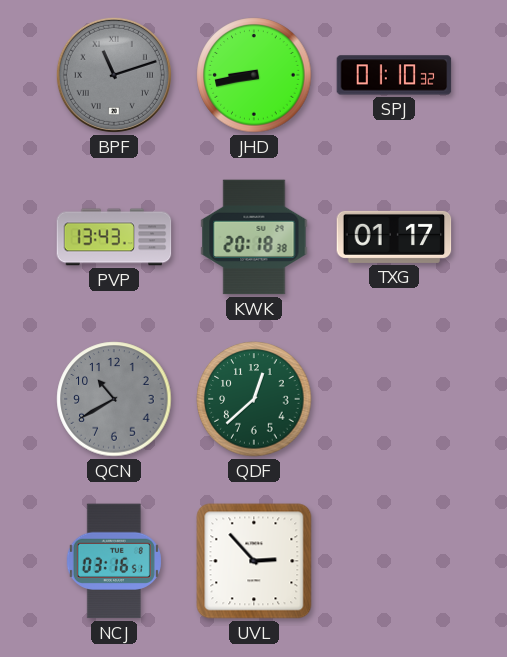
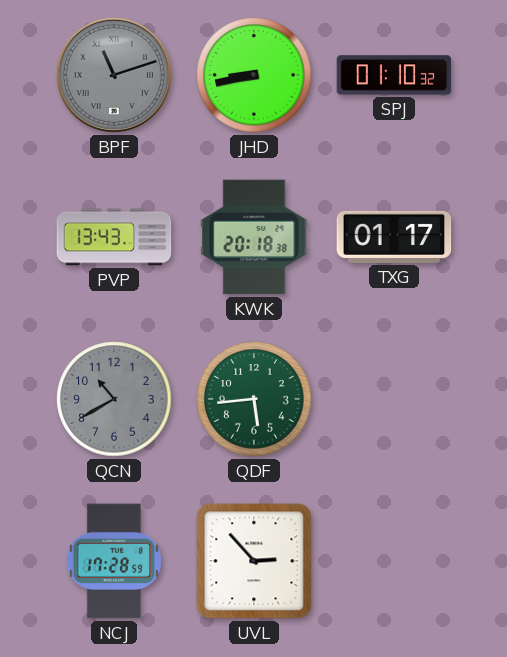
QDF: 12:38 -> 5:44 (254, 399)
NCJ: 03:16 -> 17:28 (114, 561)
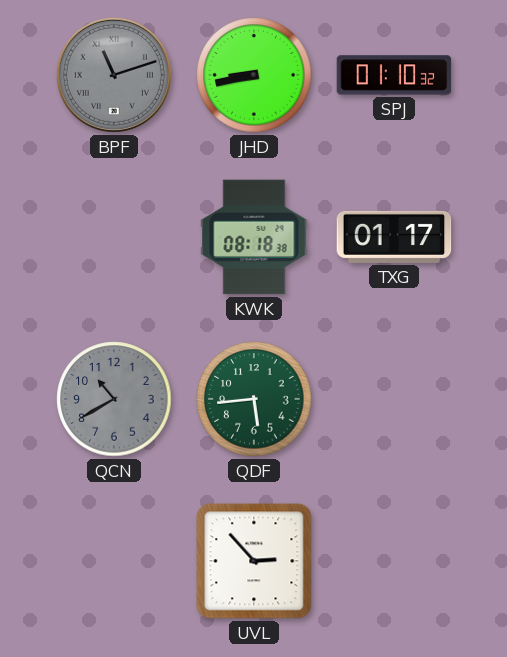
PVP: 13:43 -> none (114, 237)
KWK: 20:18 -> 08:18 (254, 237)
NCJ: 17:28 -> none (114, 561)
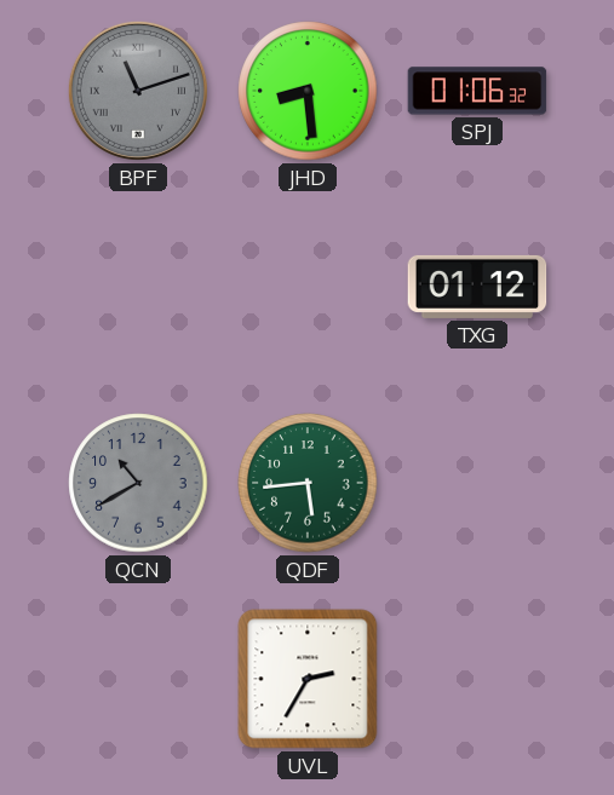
JHD: 8:43 -> 8:29 (308, 91)
SPJ: 01:10 -> 01:06 (477, 91)
KWK: 08:18 -> none (254, 237)
TXG: 01:17 -> 01:12 (477, 287)
UVL: 2:53 -> 2:35 (308, 679)
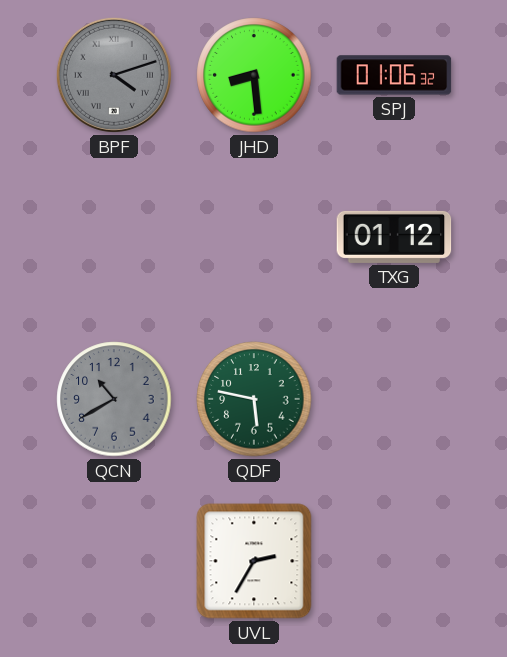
BPF: 11:12 -> 4:12 (114, 75)
QDF: 5:44 -> 5:47 (254, 399)
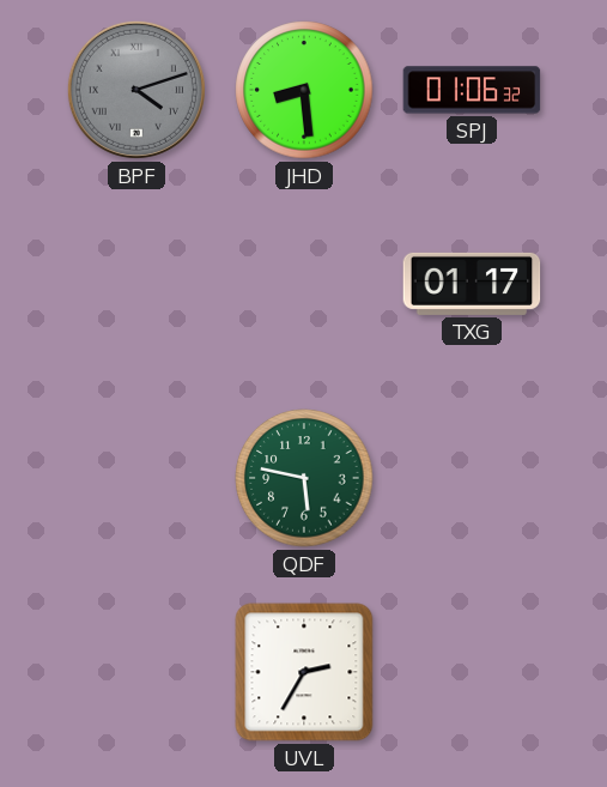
TXG: 01:12 -> 01:17 (472, 284)
QCN: 10:40 -> none (114, 399)
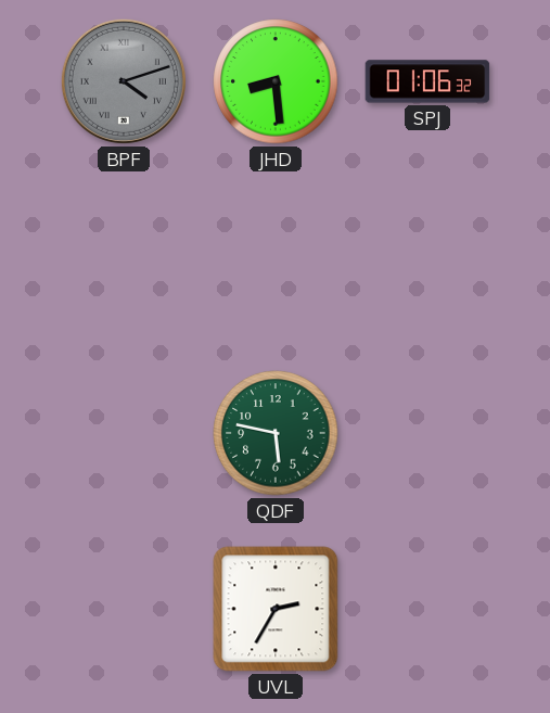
TXG: 01:17 -> none (472, 284)
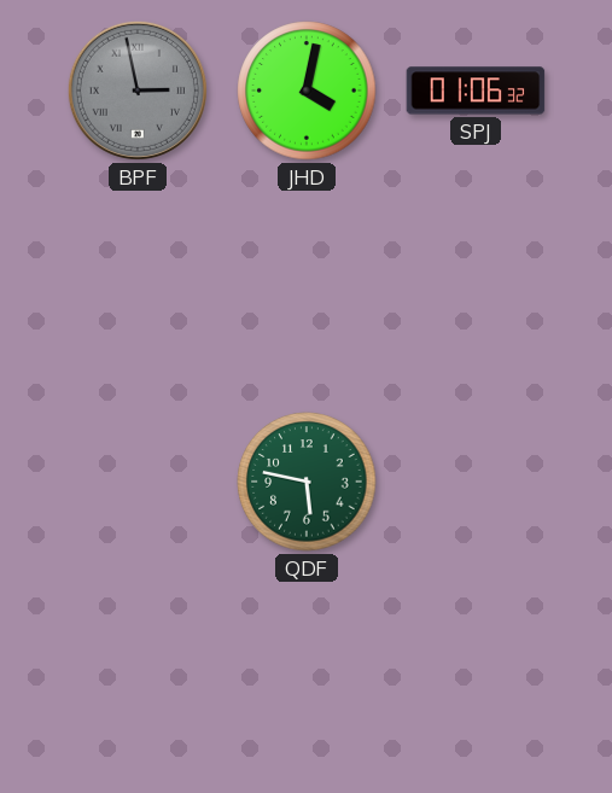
BPF: 4:12 -> 2:58 (138, 91)
JHD: 8:29 -> 4:02 (307, 91)
UVL: 2:35 -> none (276, 609)
